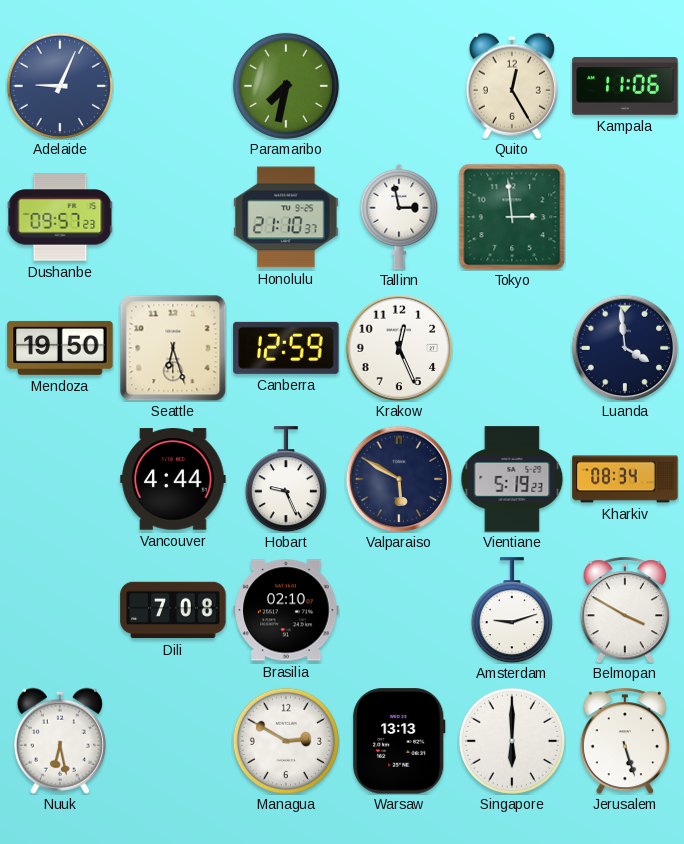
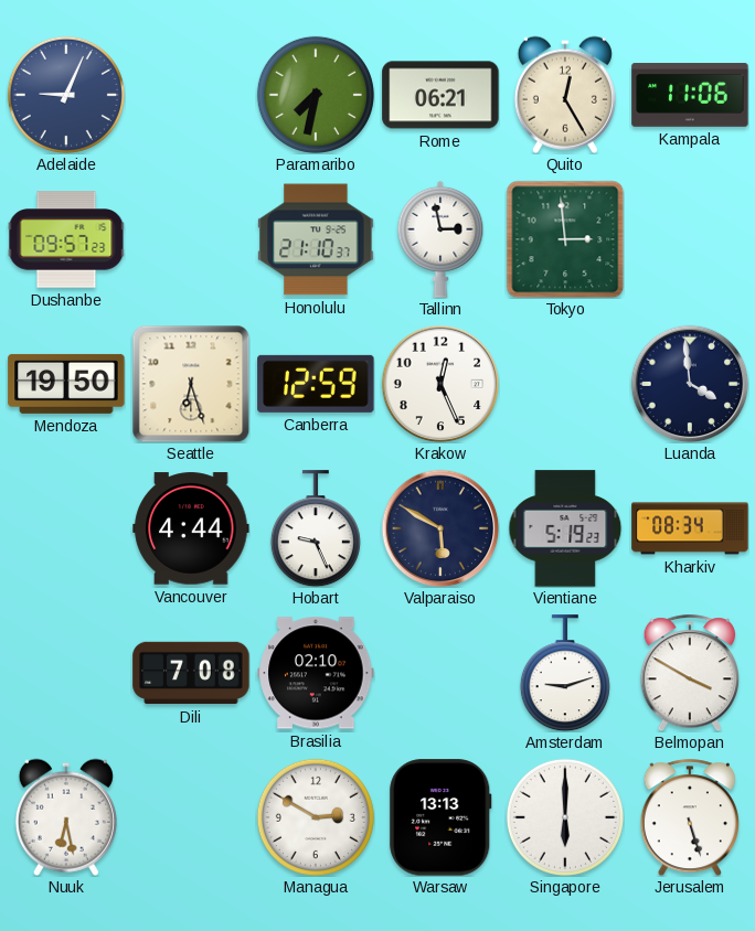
Rome: none -> 06:21 (440, 95)
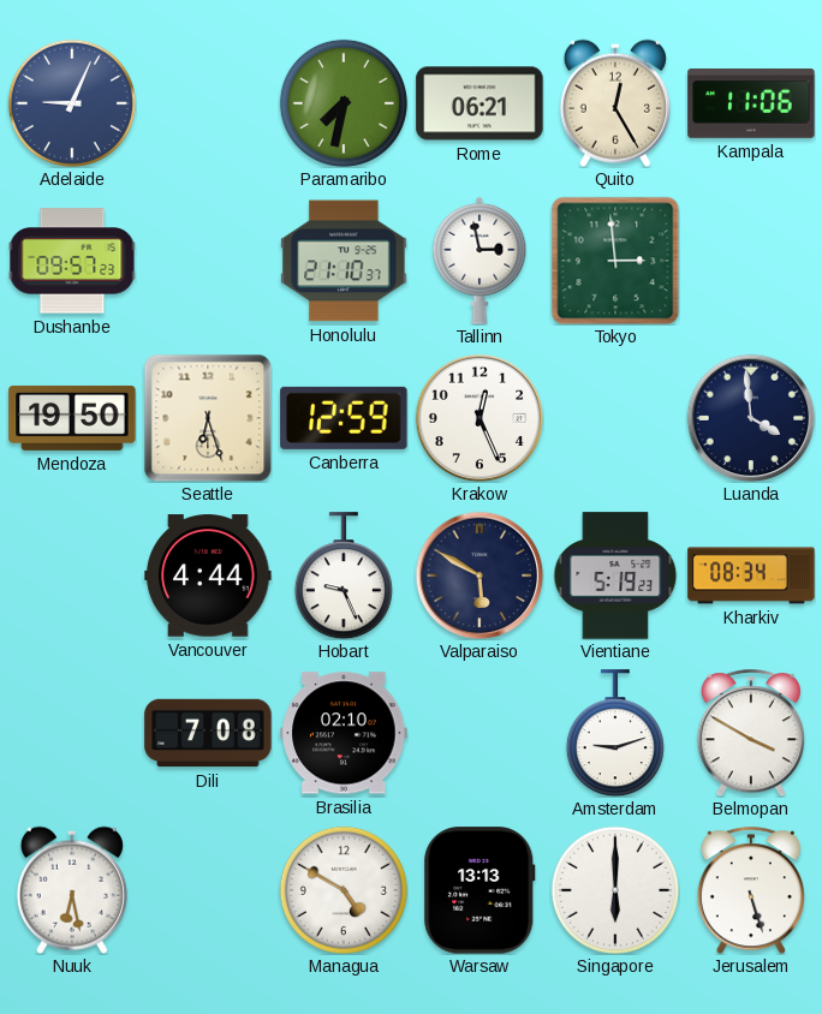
Managua: 2:50 -> 4:50 (344, 890)
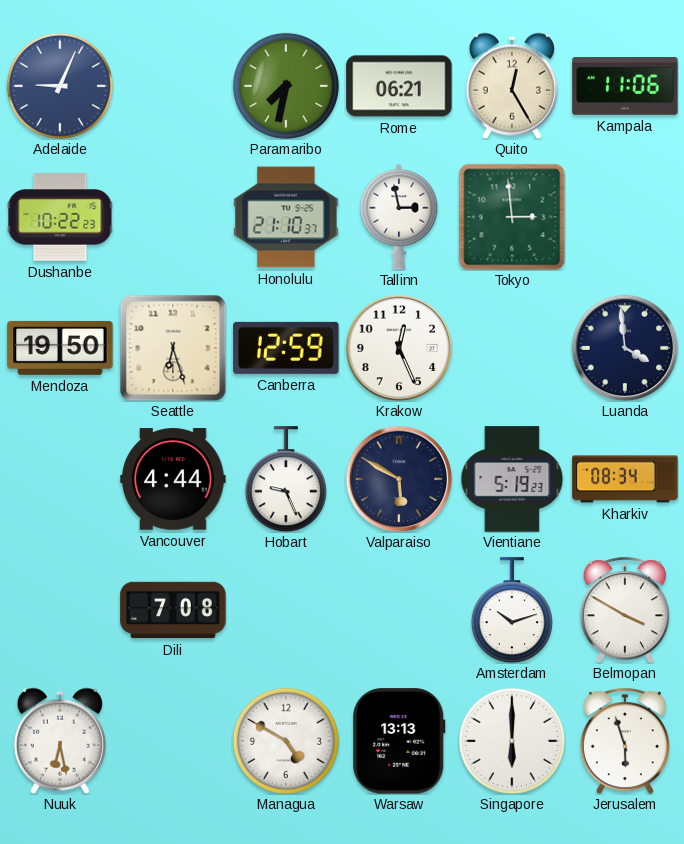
Dushanbe: 09:57 -> 10:22 (60, 217)
Brasilia: 02:10 -> none (344, 733)
Amsterdam: 9:12 -> 10:12 (512, 610)
Jerusalem: 5:27 -> 5:57 (624, 741)
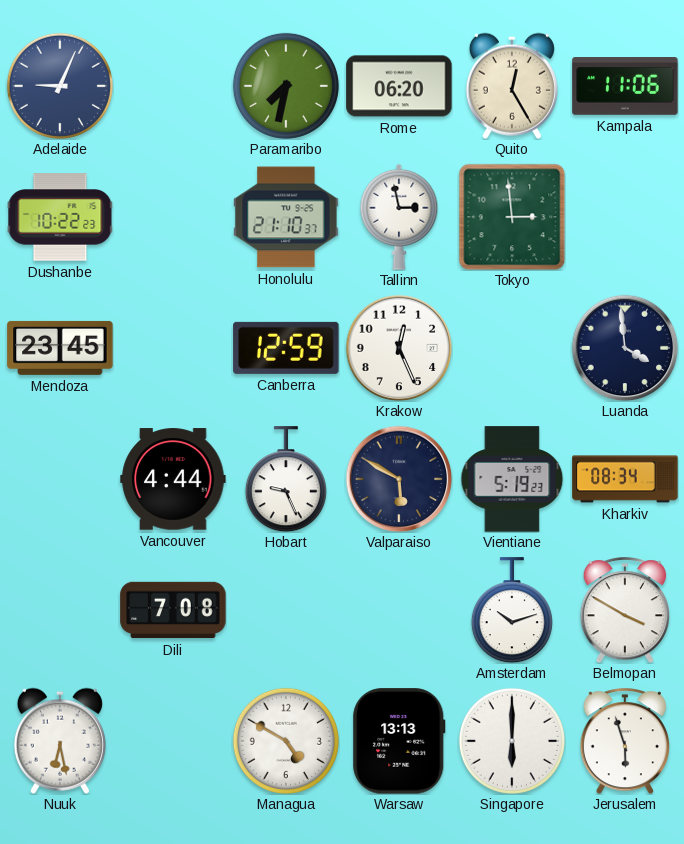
Rome: 06:21 -> 06:20 (399, 86)
Mendoza: 19:50 -> 23:45 (60, 348)
Seattle: 6:27 -> none (173, 348)
